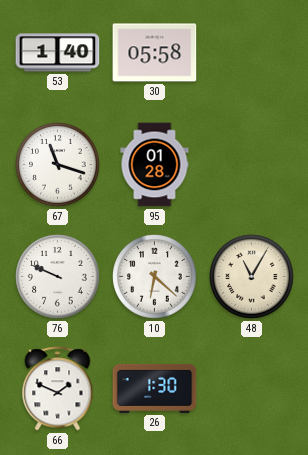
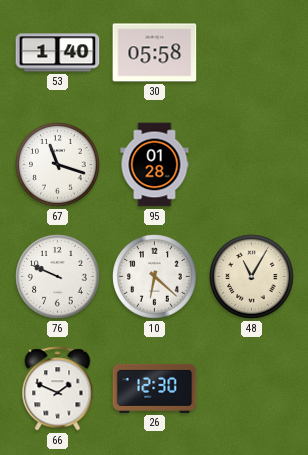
26: 1:30 -> 12:30 (155, 388)
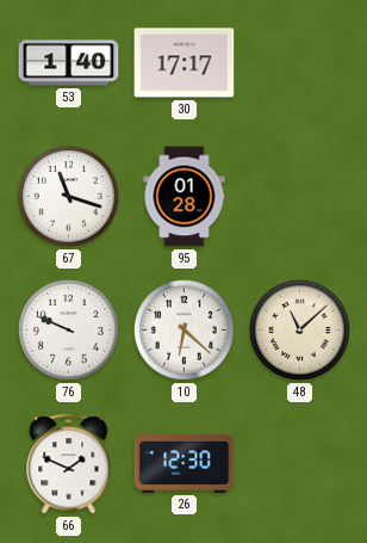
30: 05:58 -> 17:17 (185, 63)
48: 11:05 -> 11:08 (300, 331)
